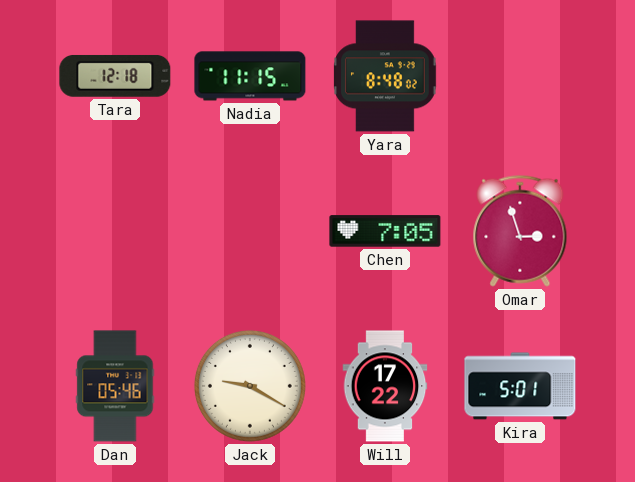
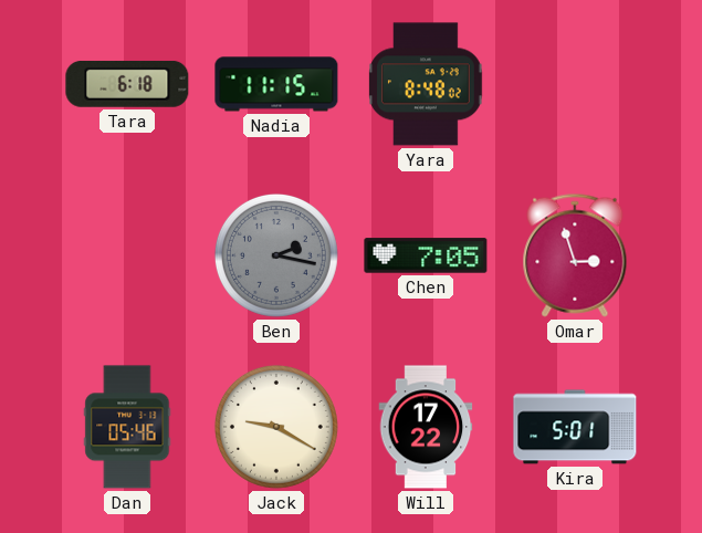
Tara: 12:18 -> 6:18 (127, 84)
Ben: none -> 2:17 (276, 255)
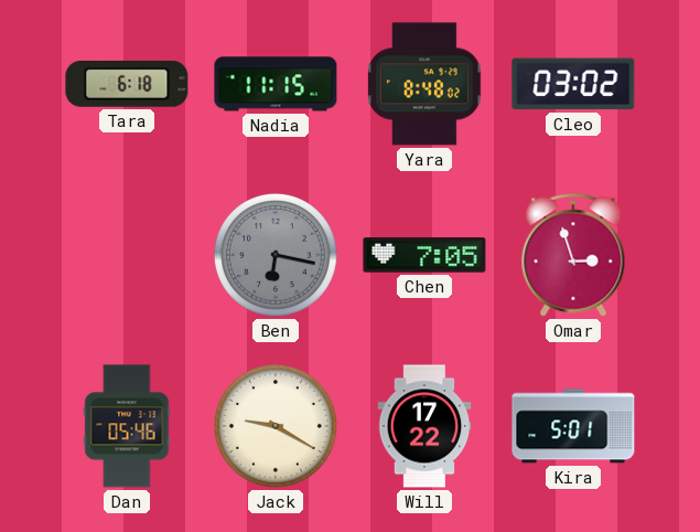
Cleo: none -> 03:02 (573, 84)
Ben: 2:17 -> 6:17 (276, 255)
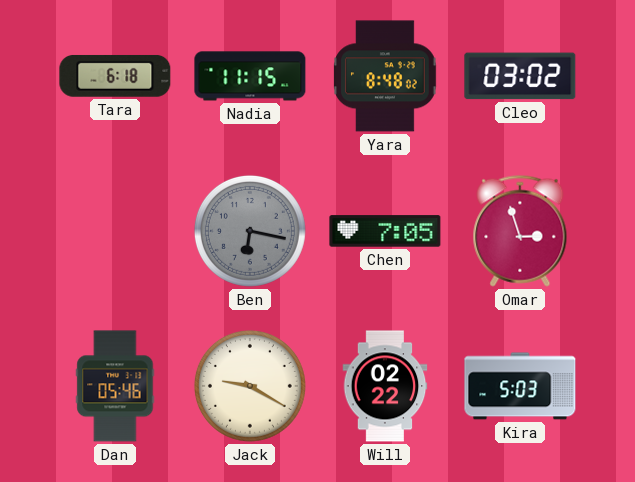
Will: 17:22 -> 02:22 (385, 386)
Kira: 5:01 -> 5:03 (520, 386)
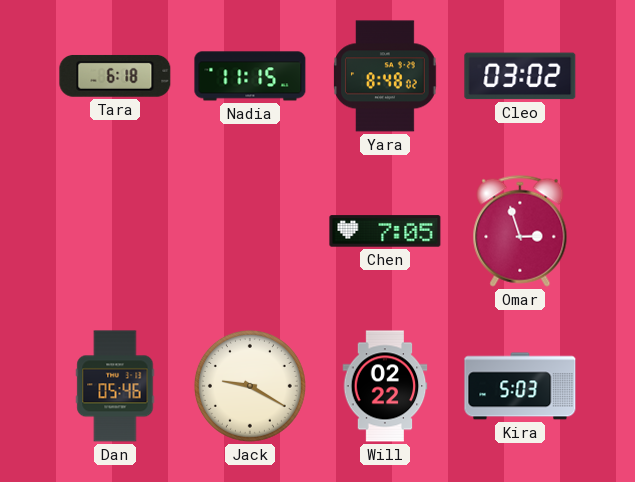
Ben: 6:17 -> none (250, 231)
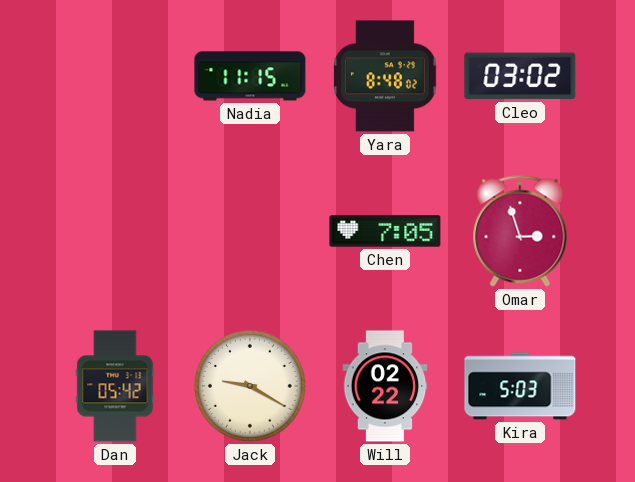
Tara: 6:18 -> none (115, 76)
Dan: 05:46 -> 05:42 (115, 386)
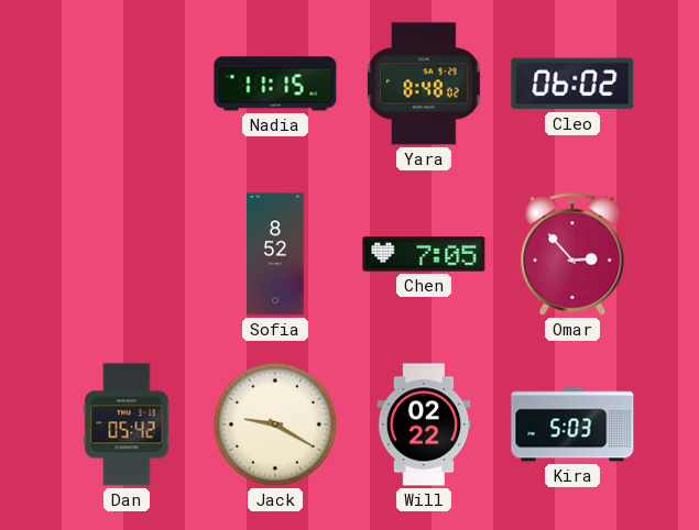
Cleo: 03:02 -> 06:02 (572, 84)
Sofia: none -> 8:52 (275, 254)
Omar: 2:57 -> 2:53 (572, 254)
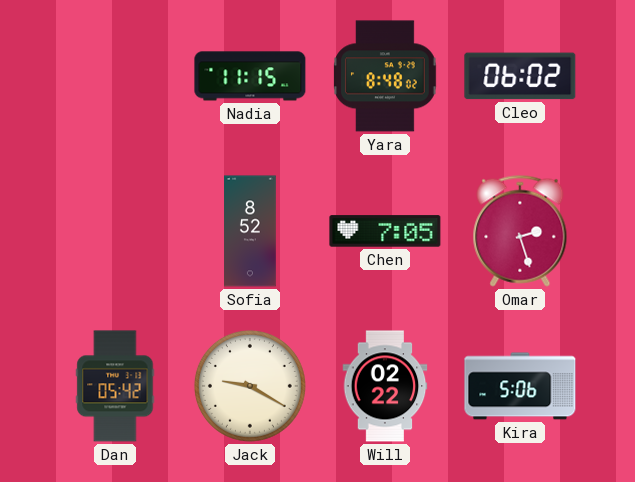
Omar: 2:53 -> 2:27 (520, 231)
Kira: 5:03 -> 5:06 (520, 386)
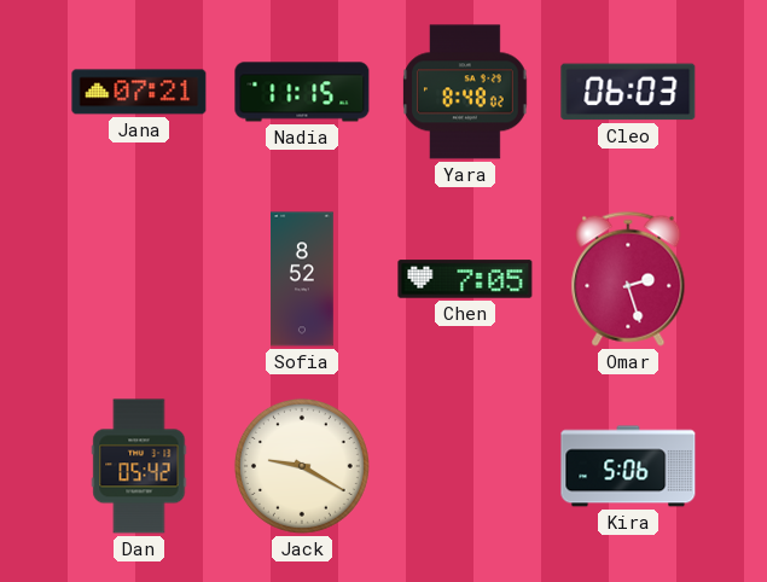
Jana: none -> 07:21 (139, 92)
Cleo: 06:02 -> 06:03 (628, 92)
Will: 02:22 -> none (385, 386)
